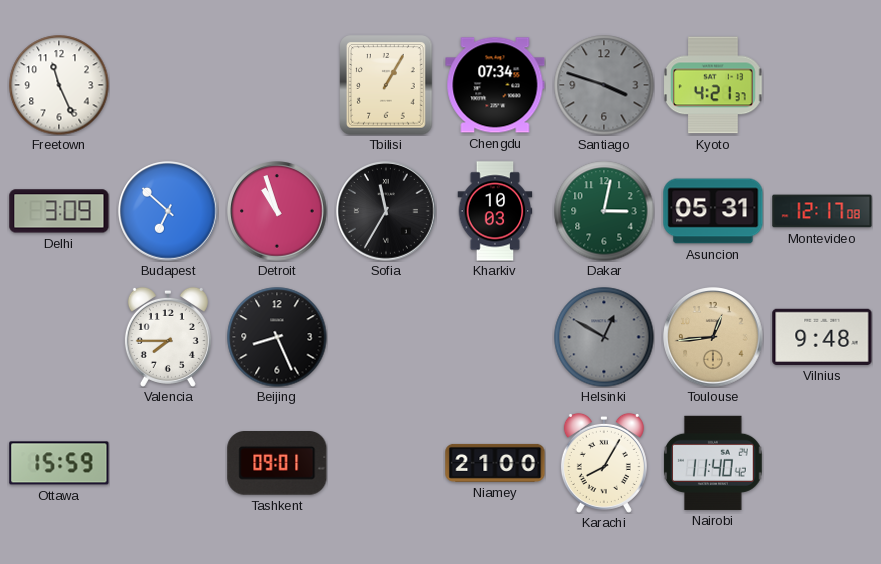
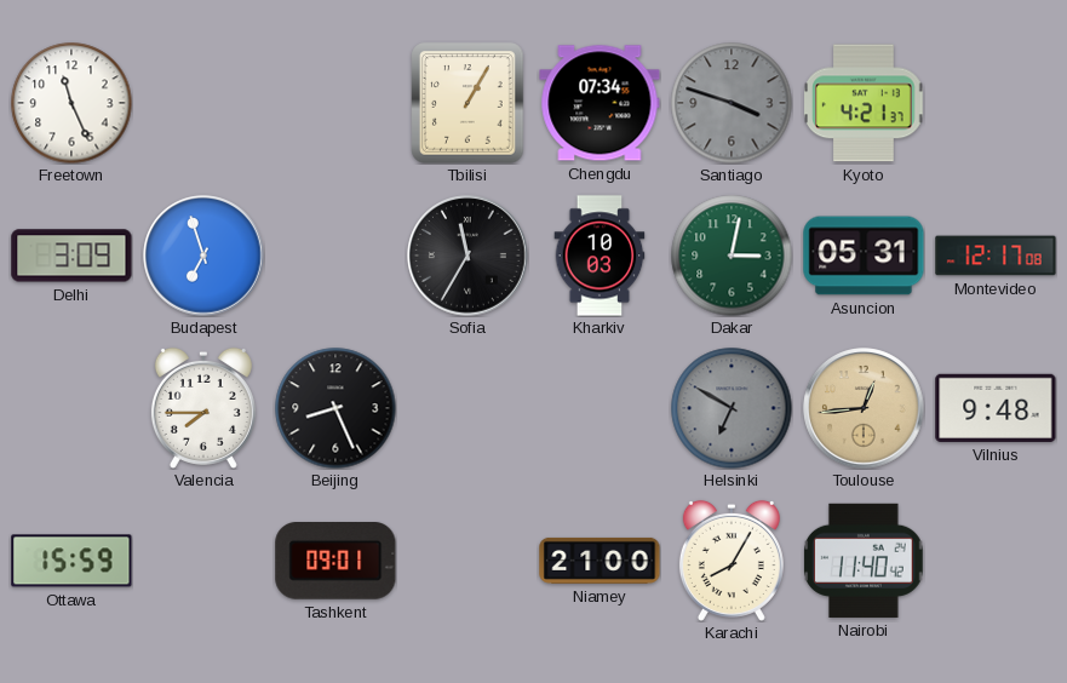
Budapest: 6:52 -> 6:57 (203, 256)
Detroit: 10:57 -> none (277, 211)
Helsinki: 12:50 -> 6:50 (732, 408)
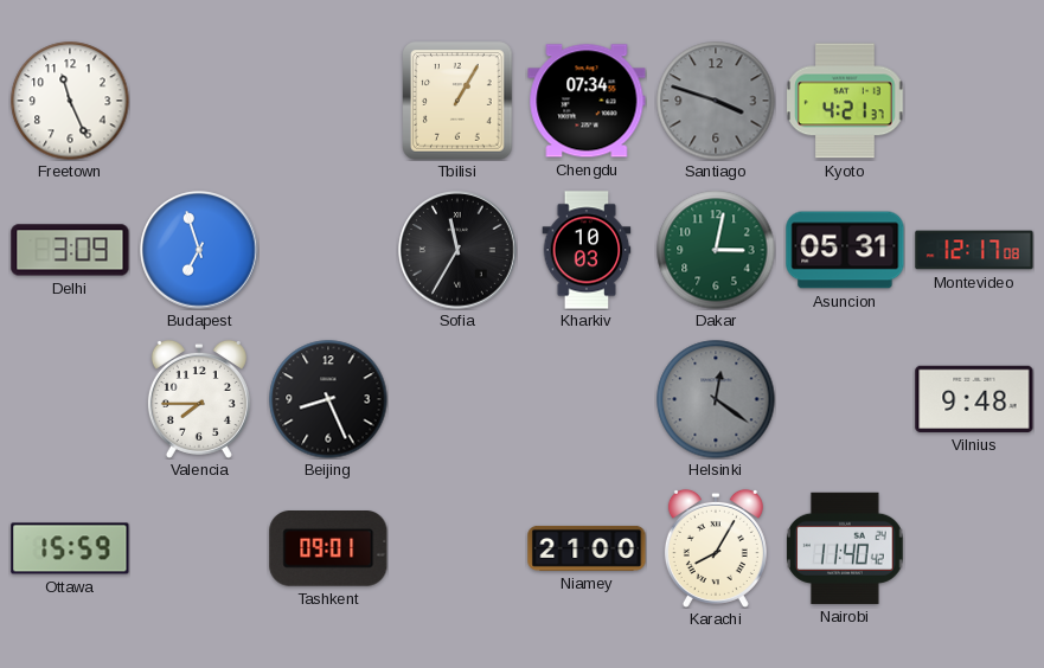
Helsinki: 6:50 -> 12:21 (716, 399)
Toulouse: 12:44 -> none (864, 408)
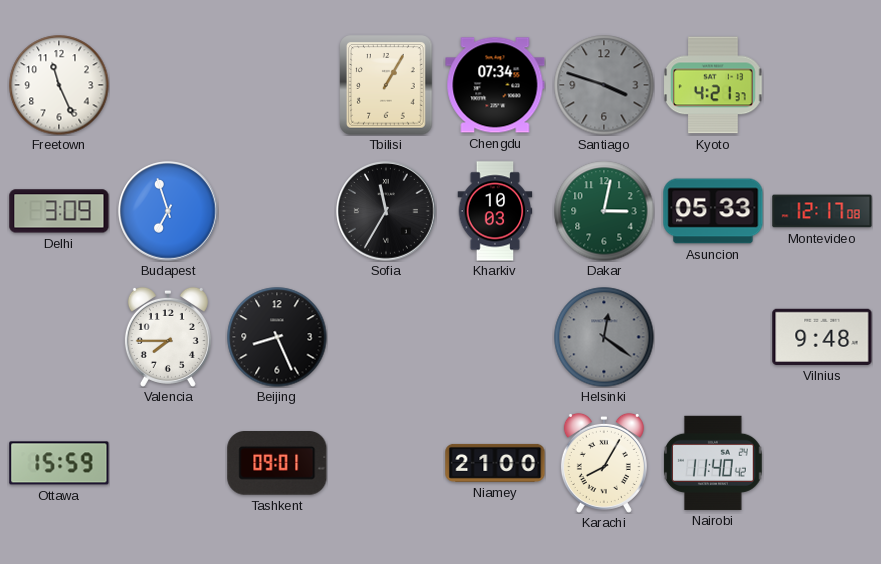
Asuncion: 05:31 -> 05:33 (713, 211)
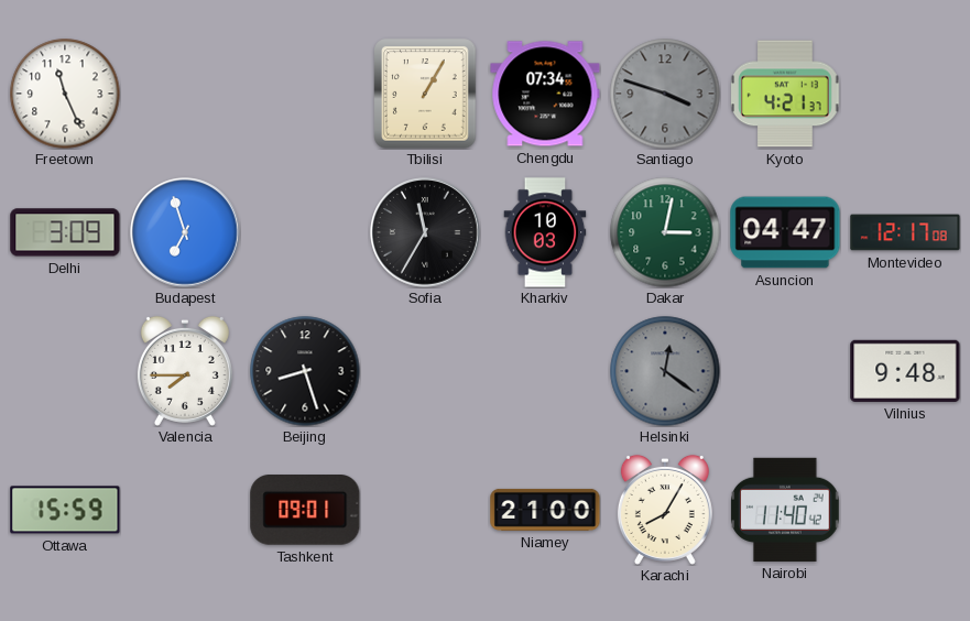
Asuncion: 05:33 -> 04:47 (785, 232)
Beijing: 8:26 -> 8:27 (305, 371)
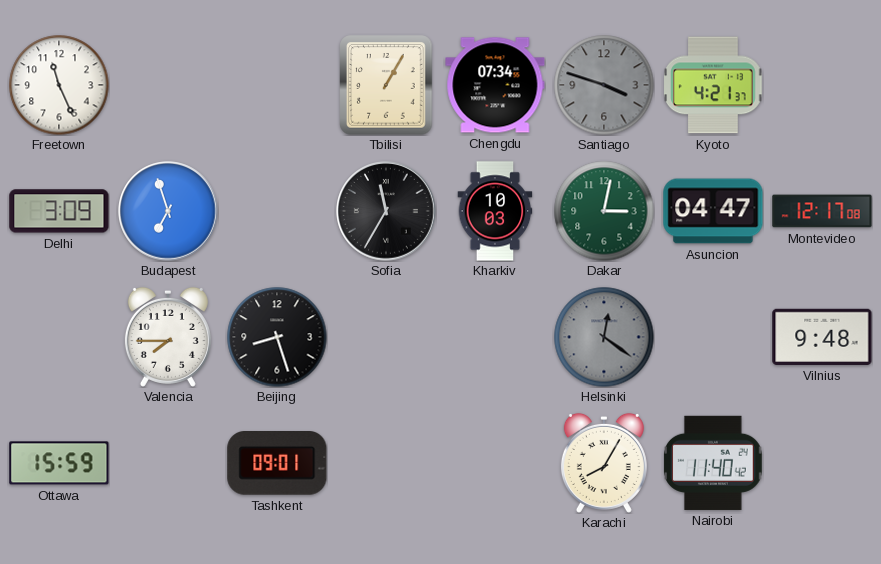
Niamey: 21:00 -> none (545, 510)
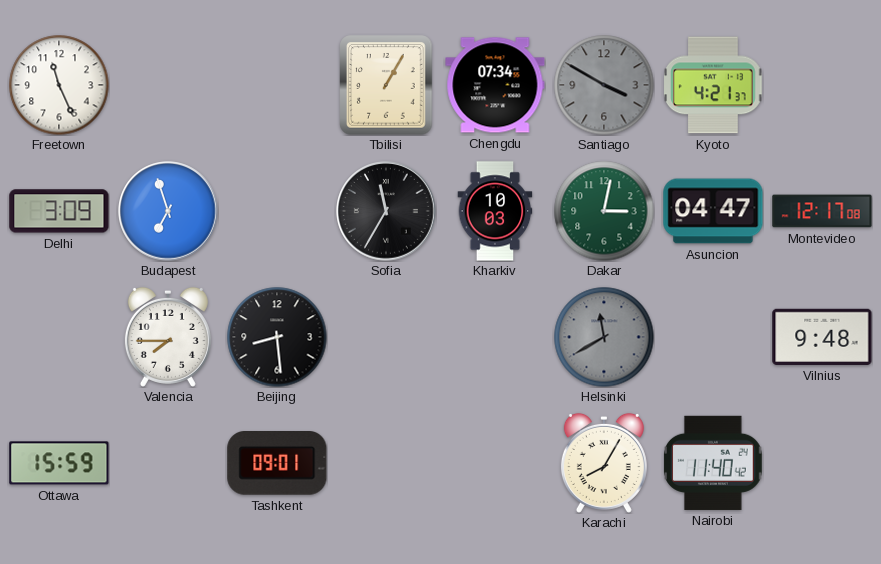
Santiago: 3:48 -> 3:50 (604, 85)
Beijing: 8:27 -> 8:29 (277, 337)
Helsinki: 12:21 -> 11:40 (604, 337)
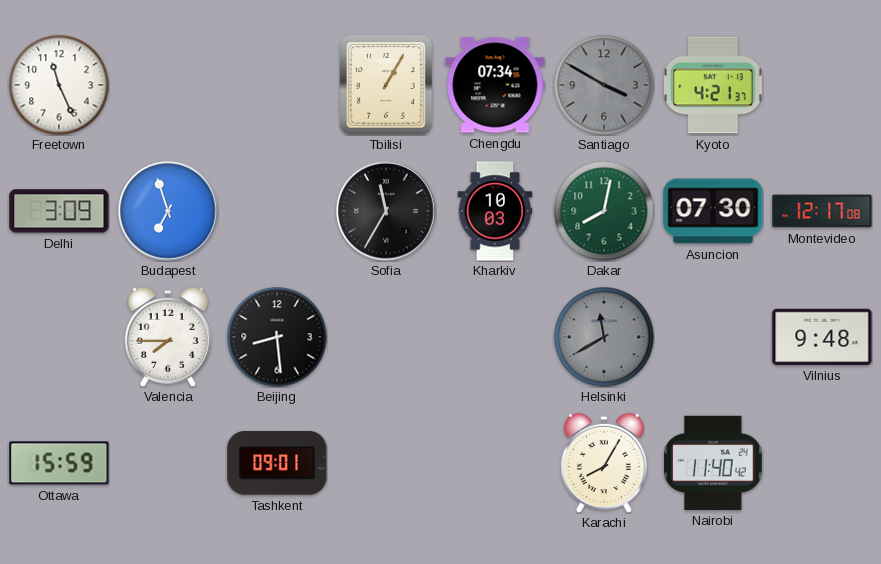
Dakar: 3:02 -> 8:02 (604, 211)
Asuncion: 04:47 -> 07:30 (713, 211)
